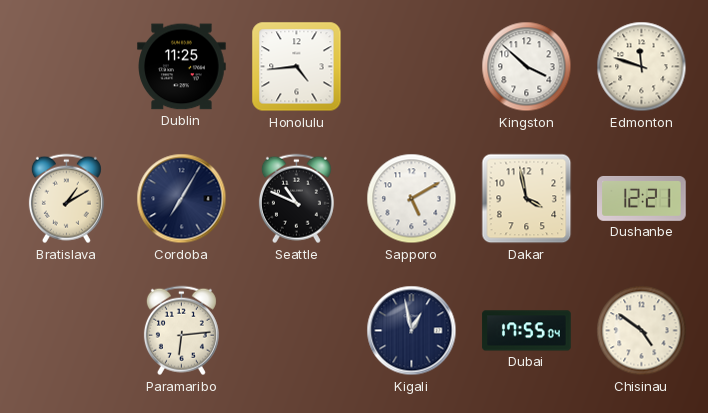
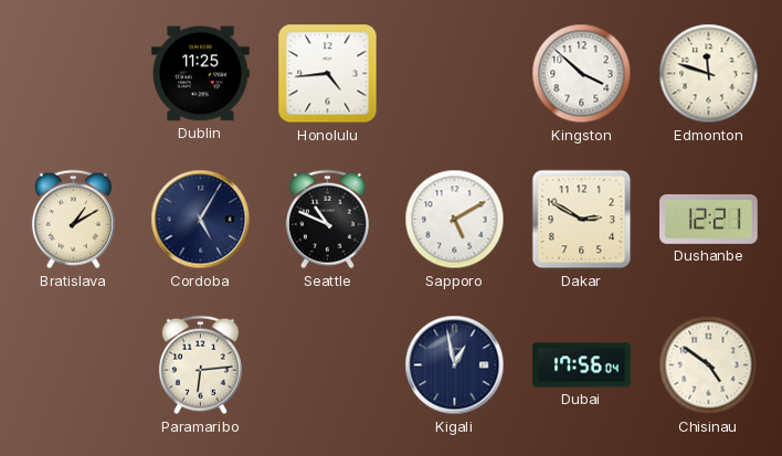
Cordoba: 7:05 -> 5:05 (201, 220)
Dakar: 3:58 -> 2:50 (582, 220)
Dubai: 17:55 -> 17:56 (582, 365)
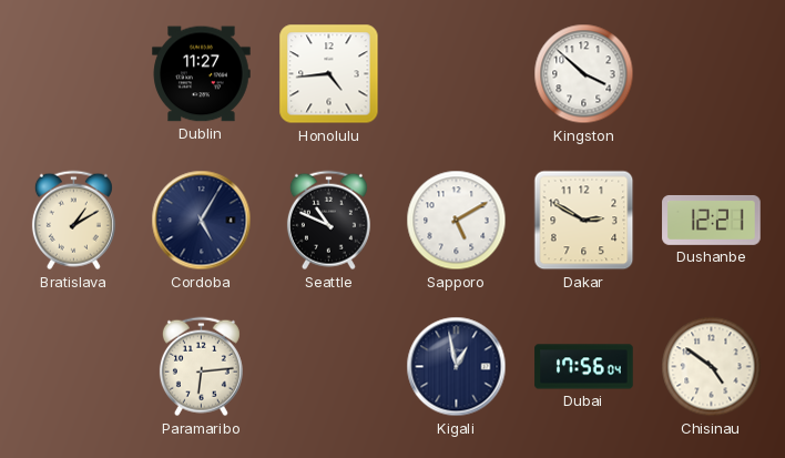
Dublin: 11:25 -> 11:27 (202, 74)
Edmonton: 11:48 -> none (709, 74)
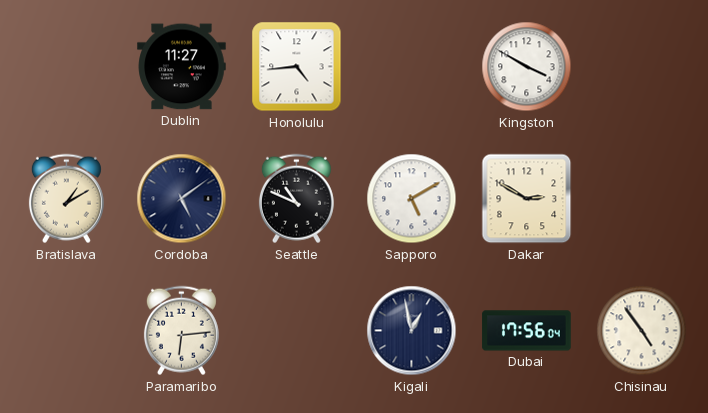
Kingston: 3:52 -> 3:50 (527, 67)
Cordoba: 5:05 -> 5:09 (182, 199)
Dushanbe: 12:21 -> none (712, 220)
Chisinau: 4:51 -> 4:54 (642, 331)
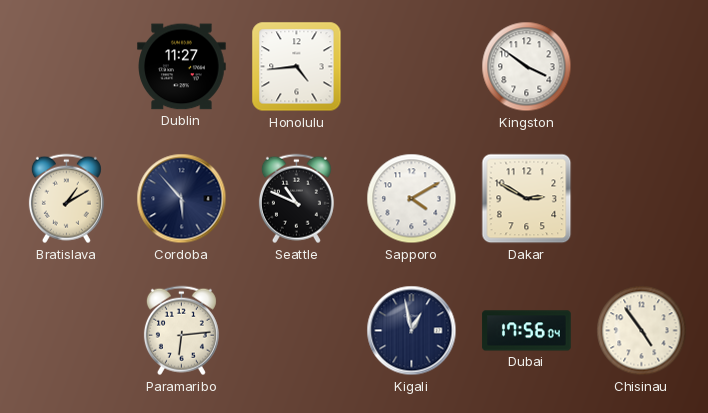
Kingston: 3:50 -> 3:51 (527, 67)
Cordoba: 5:09 -> 5:53 (182, 199)
Sapporo: 5:10 -> 4:10 (412, 199)
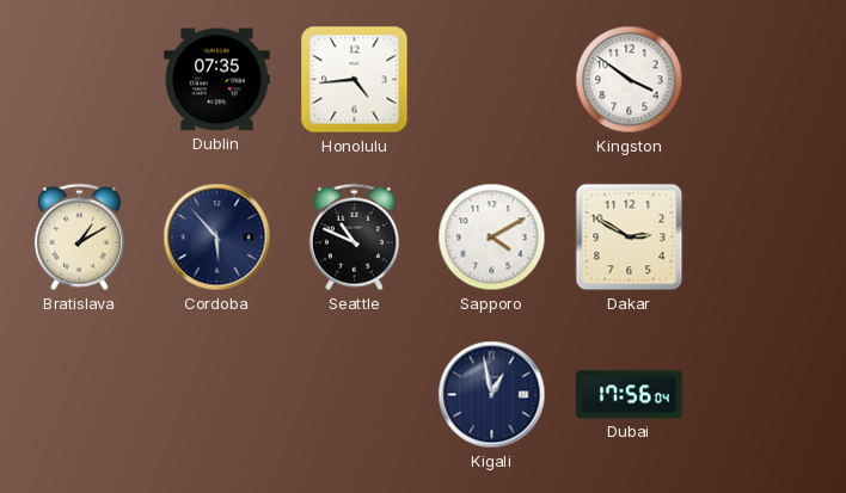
Dublin: 11:27 -> 07:35 (217, 80)
Paramaribo: 6:14 -> none (181, 331)
Chisinau: 4:54 -> none (642, 331)
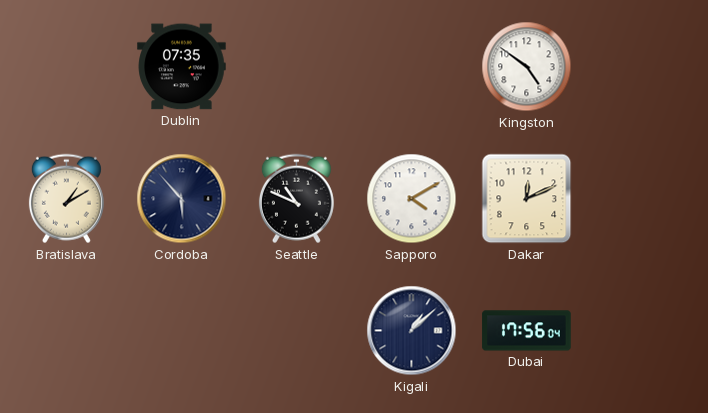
Honolulu: 4:44 -> none (355, 80)
Kingston: 3:51 -> 4:51 (527, 67)
Dakar: 2:50 -> 12:11 (527, 199)
Kigali: 12:58 -> 1:08 (412, 331)
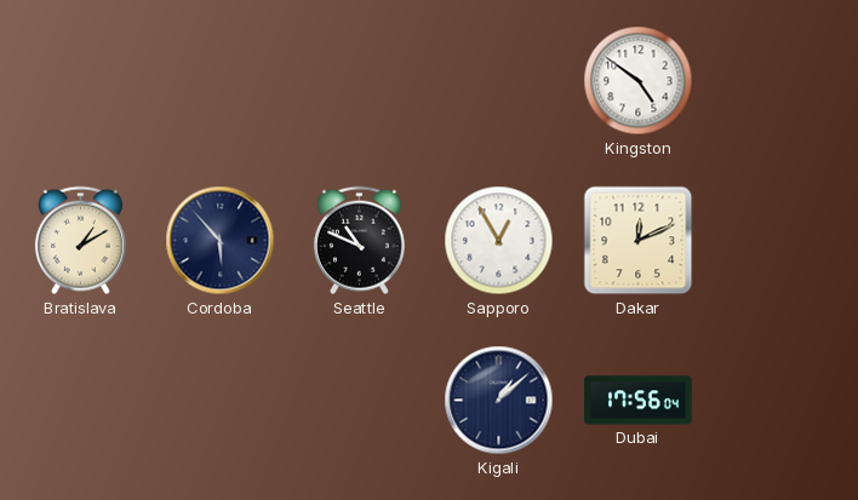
Dublin: 07:35 -> none (182, 67)
Sapporo: 4:10 -> 12:55 (499, 241)
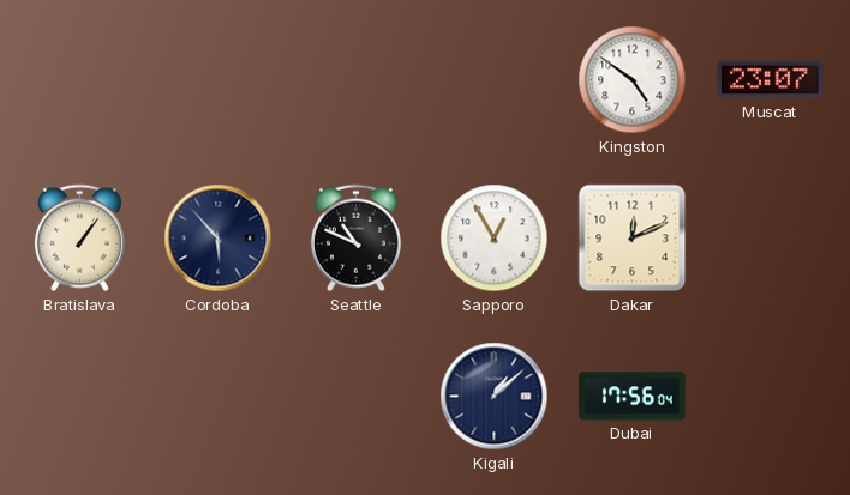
Muscat: none -> 23:07 (771, 80)
Bratislava: 1:10 -> 1:06 (79, 239)
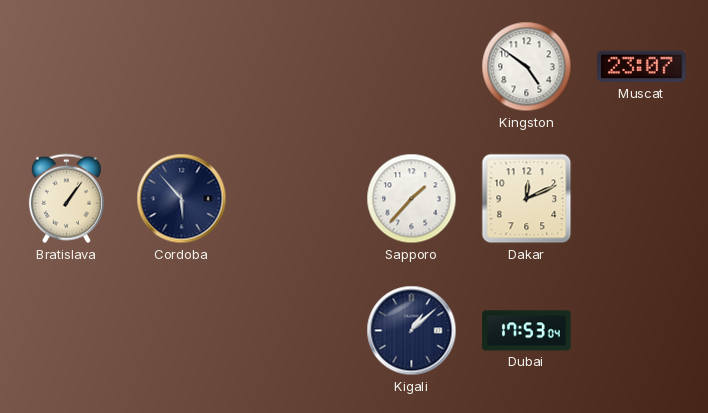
Seattle: 10:49 -> none (355, 239)
Sapporo: 12:55 -> 1:37 (412, 199)
Dubai: 17:56 -> 17:53 (527, 331)
